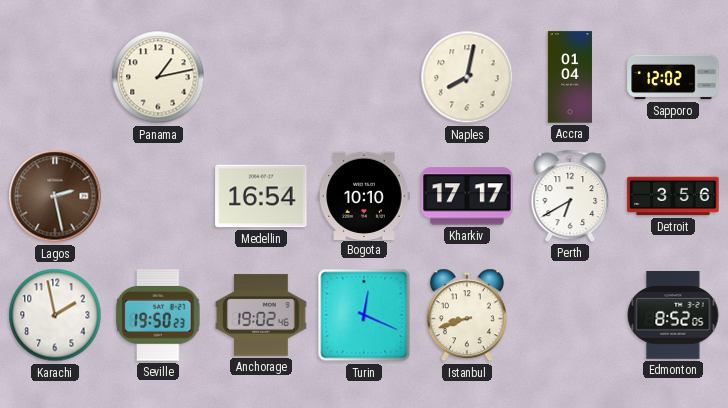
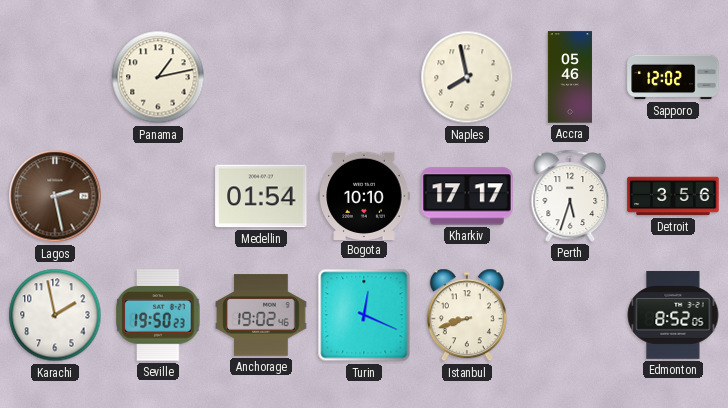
Naples: 8:02 -> 7:58 (467, 77)
Accra: 01:04 -> 05:46 (570, 77)
Medellin: 16:54 -> 01:54 (261, 196)
Perth: 6:40 -> 5:33 (570, 196)
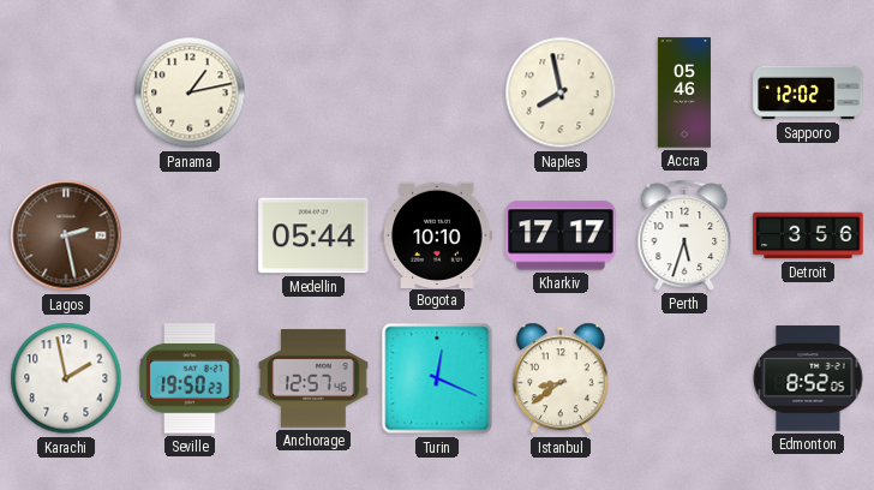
Medellin: 01:54 -> 05:44 (313, 235)
Anchorage: 19:02 -> 12:57 (313, 378)
Istanbul: 8:42 -> 8:39 (561, 378)
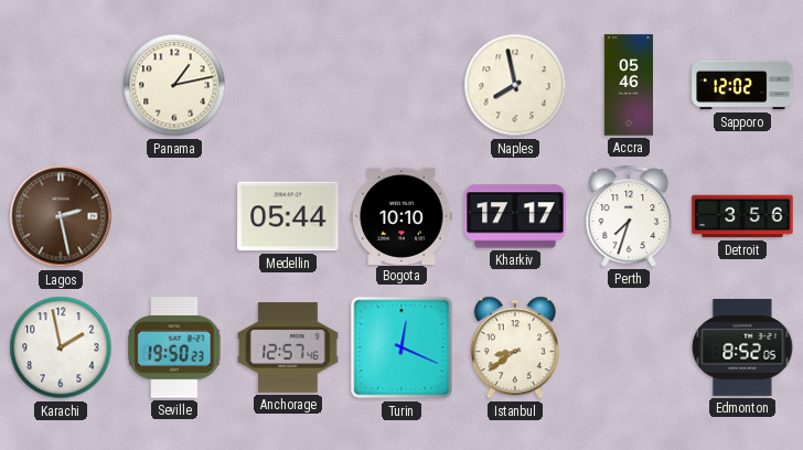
Perth: 5:33 -> 7:33 (629, 216)
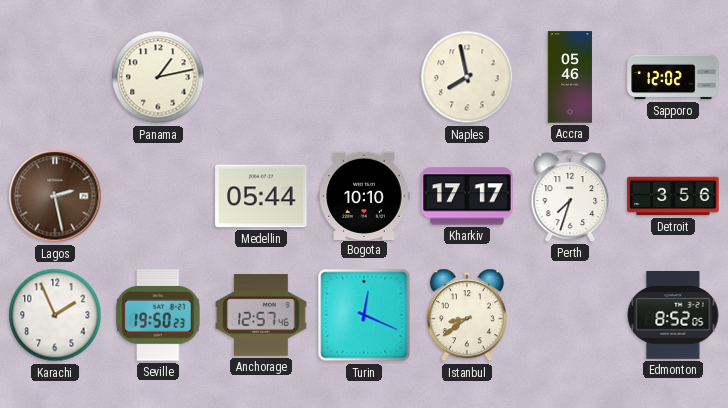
Karachi: 1:58 -> 1:56 (55, 315)
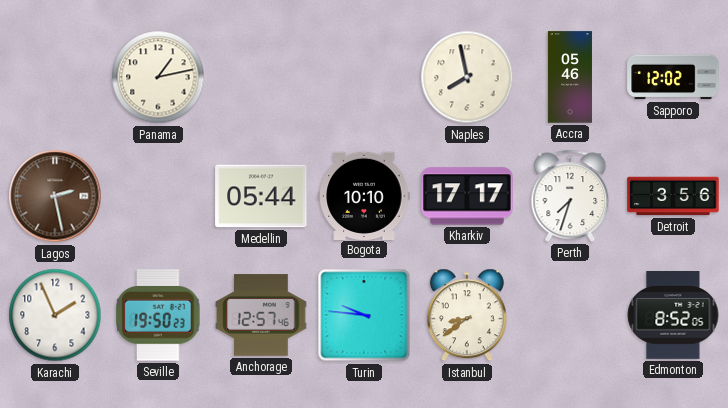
Turin: 12:19 -> 9:46 (364, 315)
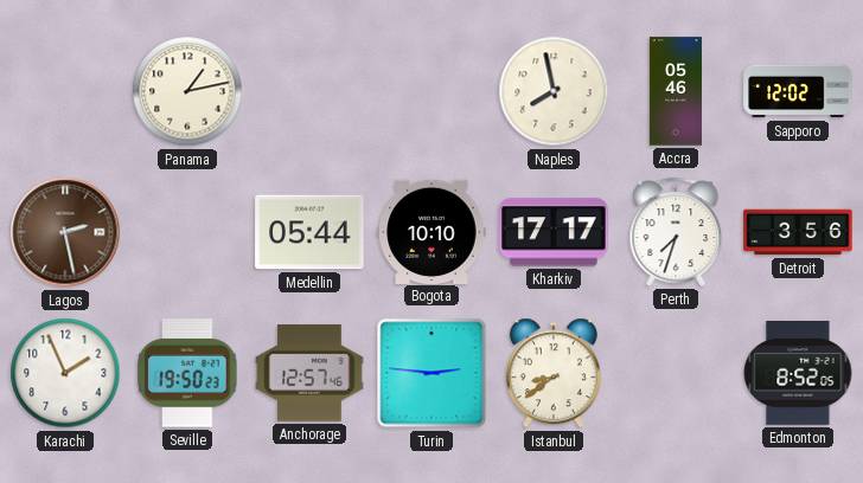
Turin: 9:46 -> 2:46 (431, 373)
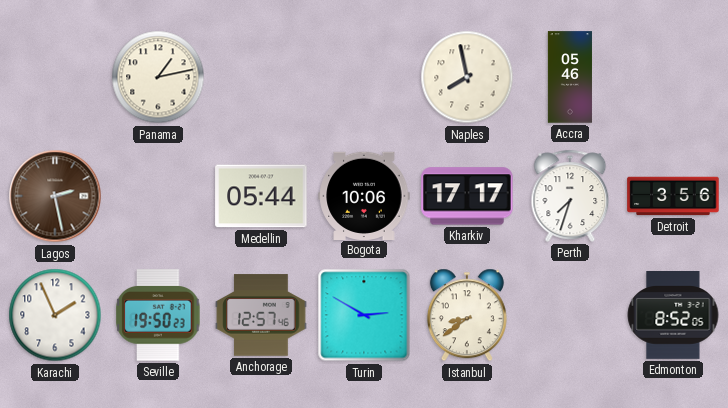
Sapporo: 12:02 -> none (798, 91)
Bogota: 10:10 -> 10:06 (364, 195)
Turin: 2:46 -> 2:50 (364, 315)
